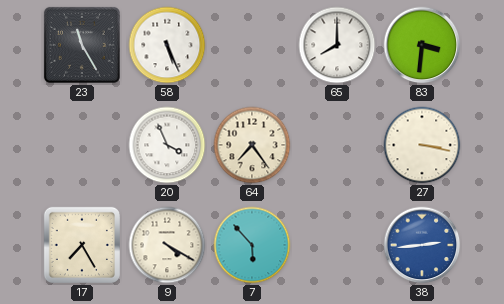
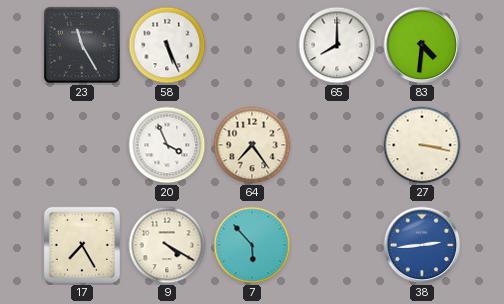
83: 3:31 -> 4:31 (422, 45)
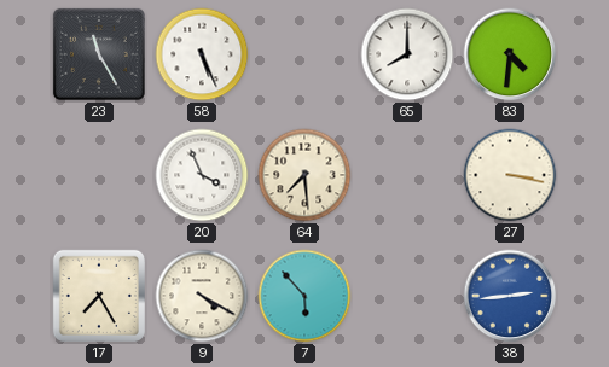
64: 7:24 -> 7:29 (304, 175)
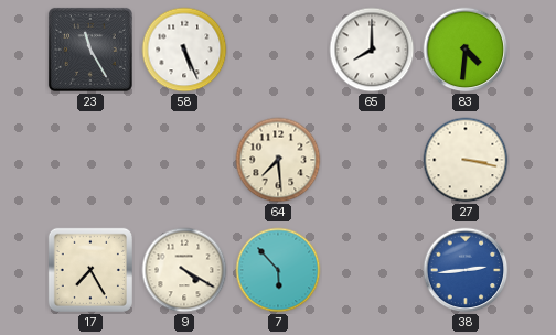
20: 3:56 -> none (202, 175)
